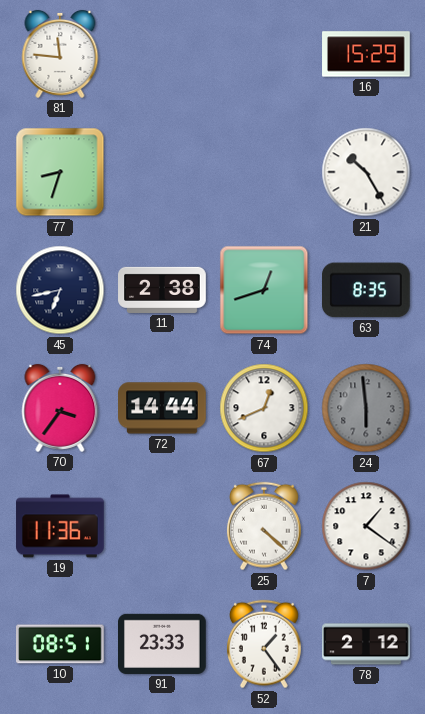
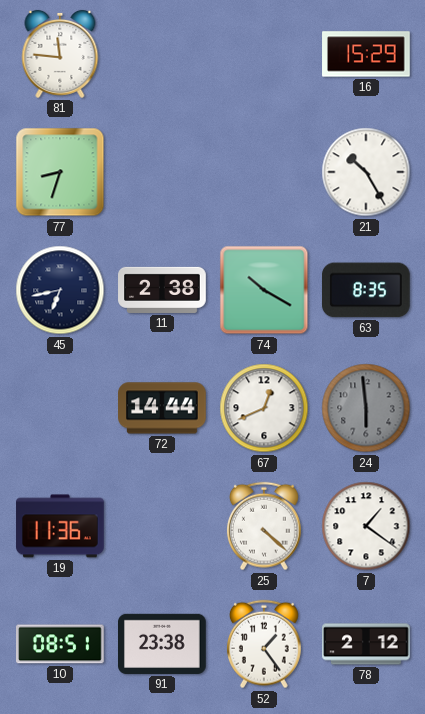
74: 12:42 -> 10:20 (264, 290)
70: 3:36 -> none (60, 408)
91: 23:33 -> 23:38 (163, 644)
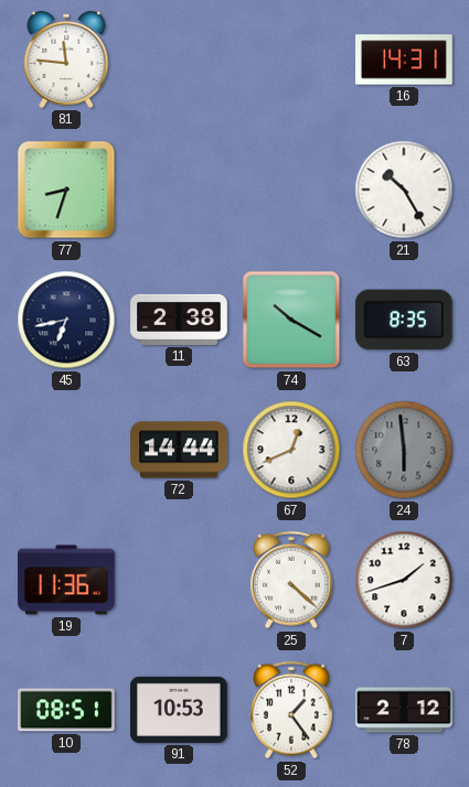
16: 15:29 -> 14:31 (404, 60)
7: 1:21 -> 1:42 (404, 580)
91: 23:38 -> 10:53 (180, 710)
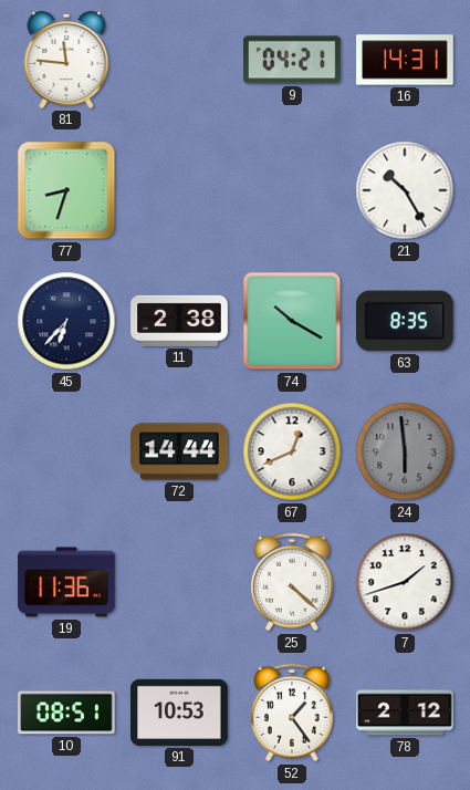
9: none -> 04:21 (293, 60)
45: 6:43 -> 6:37 (66, 321)
